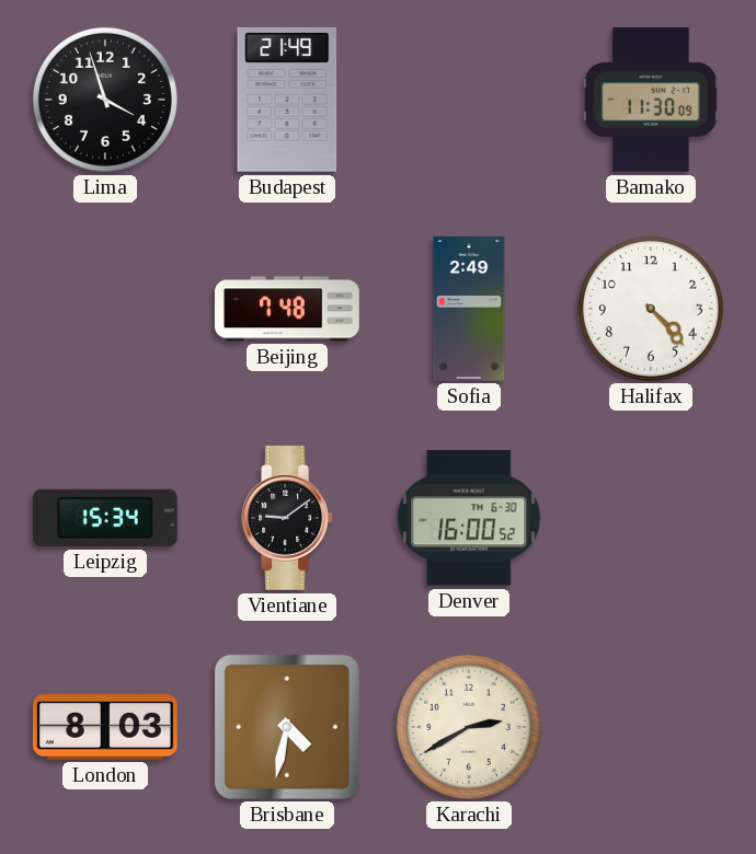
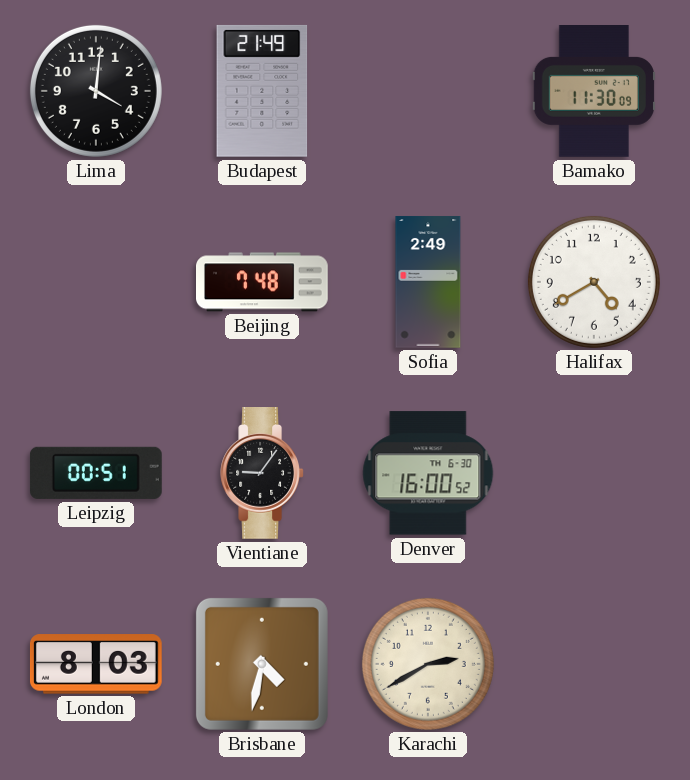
Lima: 3:57 -> 4:01 (96, 91)
Halifax: 4:23 -> 4:40 (594, 282)
Leipzig: 15:34 -> 00:51 (96, 473)
Vientiane: 9:09 -> 9:06 (262, 474)
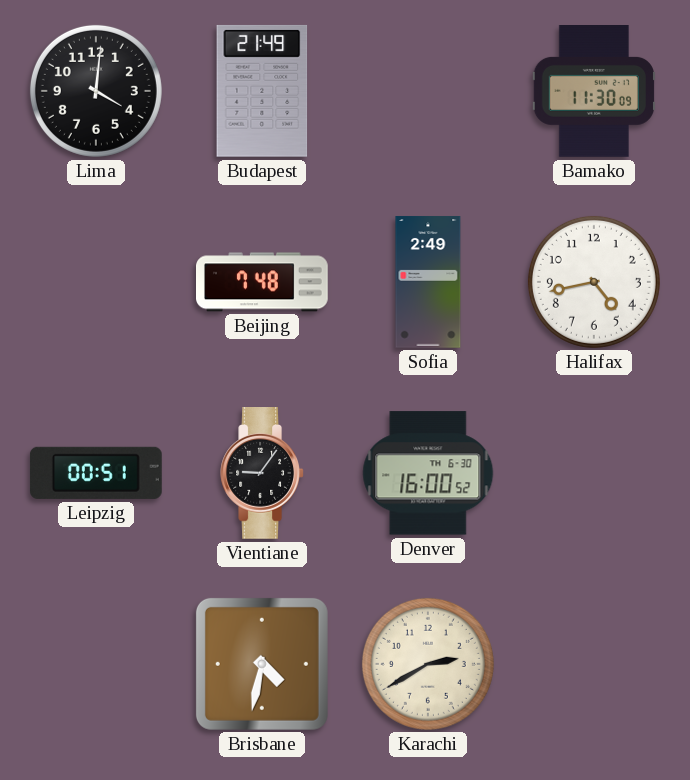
Halifax: 4:40 -> 4:43 (594, 282)
London: 8:03 -> none (96, 664)
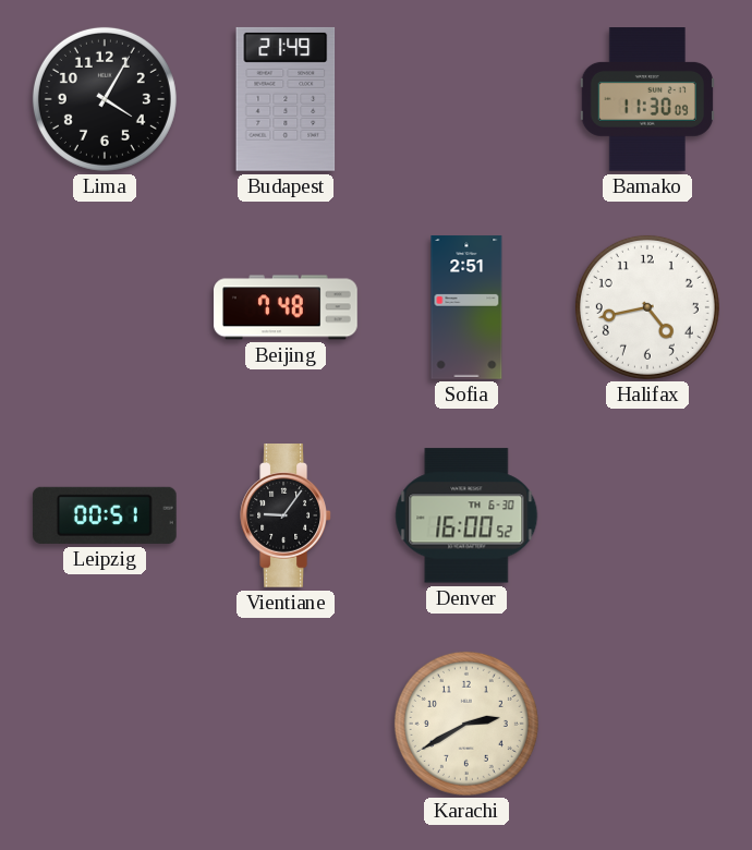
Lima: 4:01 -> 4:05 (105, 99)
Sofia: 2:49 -> 2:51 (466, 307)
Brisbane: 4:32 -> none (262, 664)
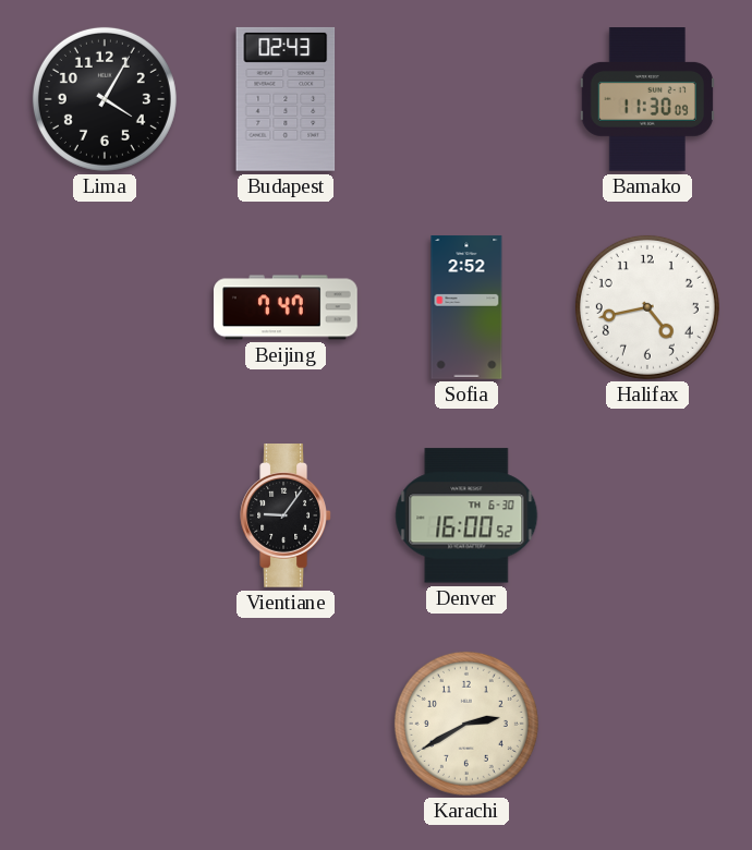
Budapest: 21:49 -> 02:43 (286, 99)
Beijing: 7:48 -> 7:47 (287, 307)
Sofia: 2:51 -> 2:52 (466, 307)
Leipzig: 00:51 -> none (105, 515)
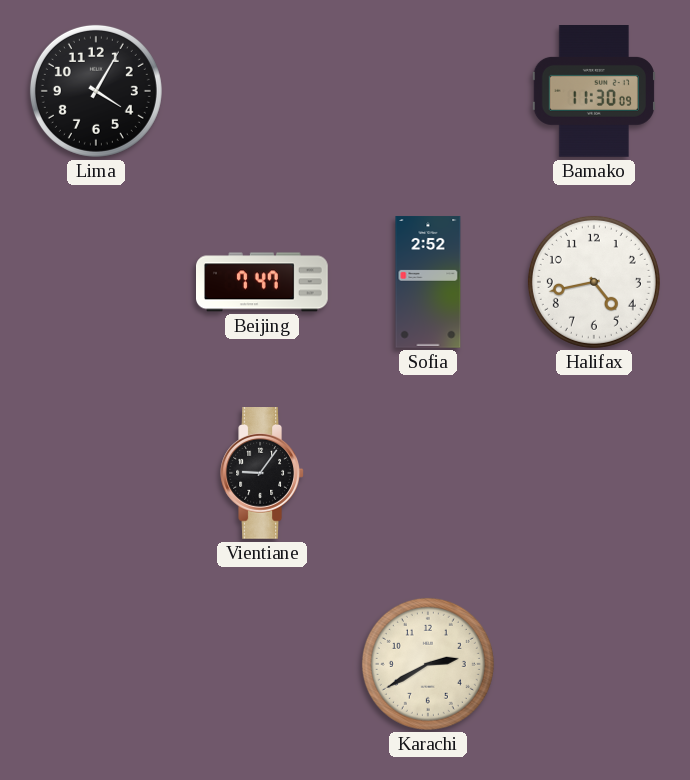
Budapest: 02:43 -> none (286, 99)
Denver: 16:00 -> none (466, 515)
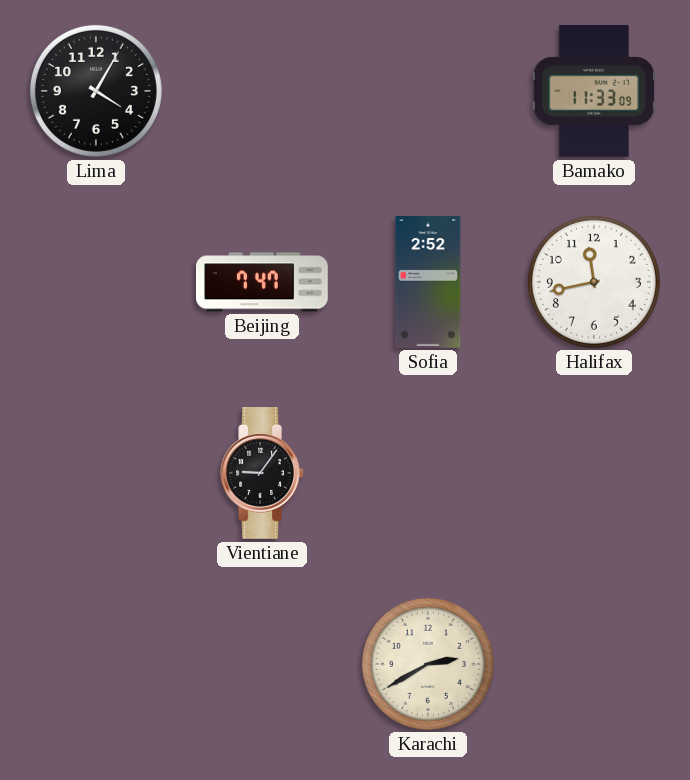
Bamako: 11:30 -> 11:33 (594, 92)
Halifax: 4:43 -> 11:43 (594, 282)
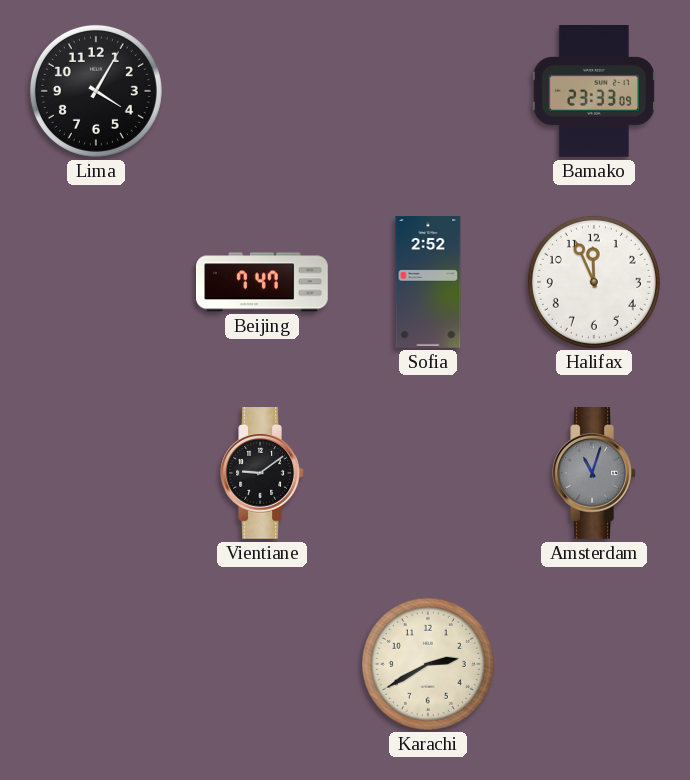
Bamako: 11:33 -> 23:33 (594, 92)
Halifax: 11:43 -> 11:56 (594, 282)
Vientiane: 9:06 -> 9:09 (262, 474)
Amsterdam: none -> 11:03 (594, 474)
